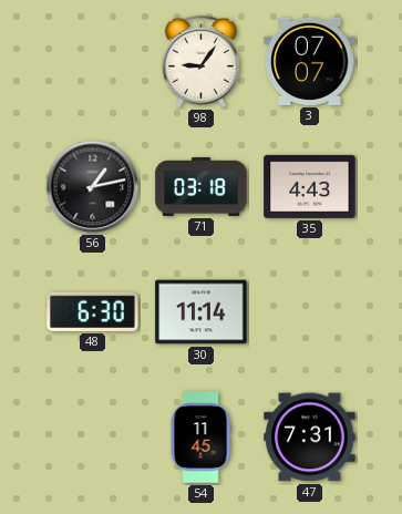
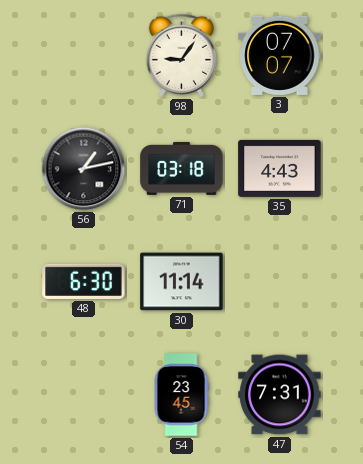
54: 11:45 -> 23:45 (181, 395)
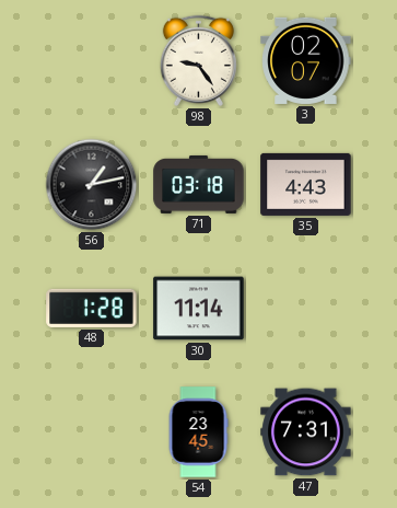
98: 9:06 -> 9:24 (198, 60)
3: 07:07 -> 02:07 (306, 60)
48: 6:30 -> 1:28 (92, 308)
